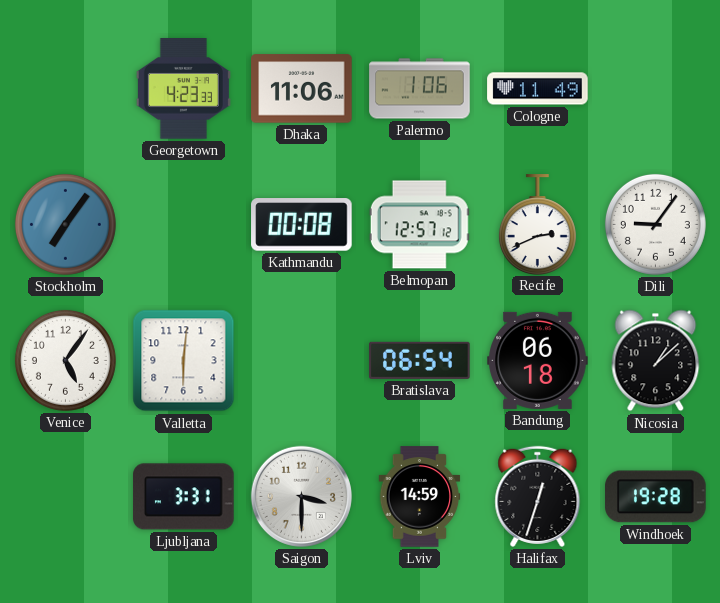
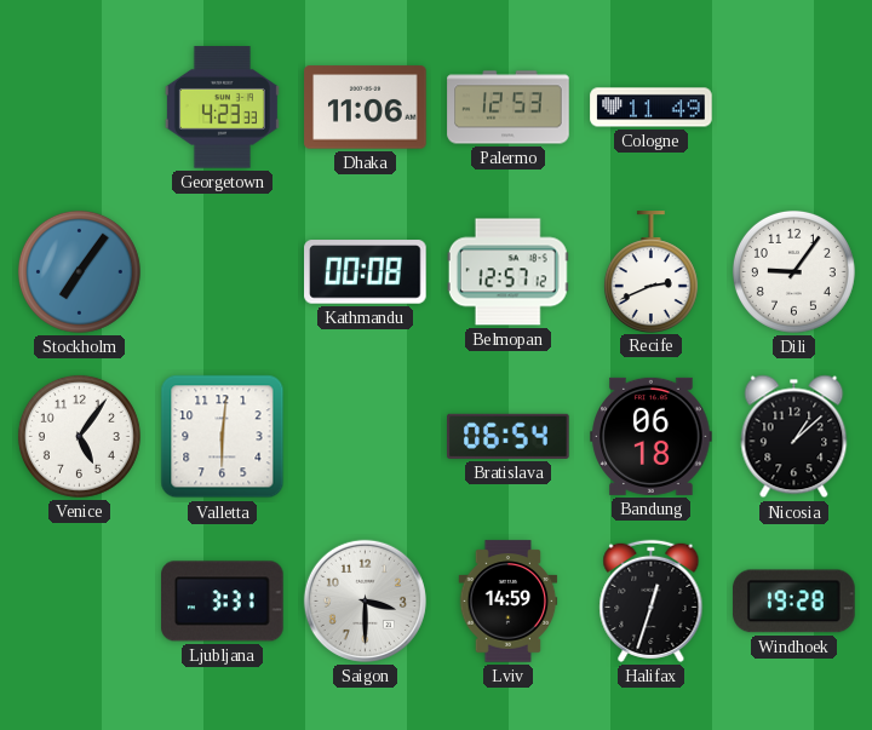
Palermo: 1:06 -> 12:53 (509, 108)
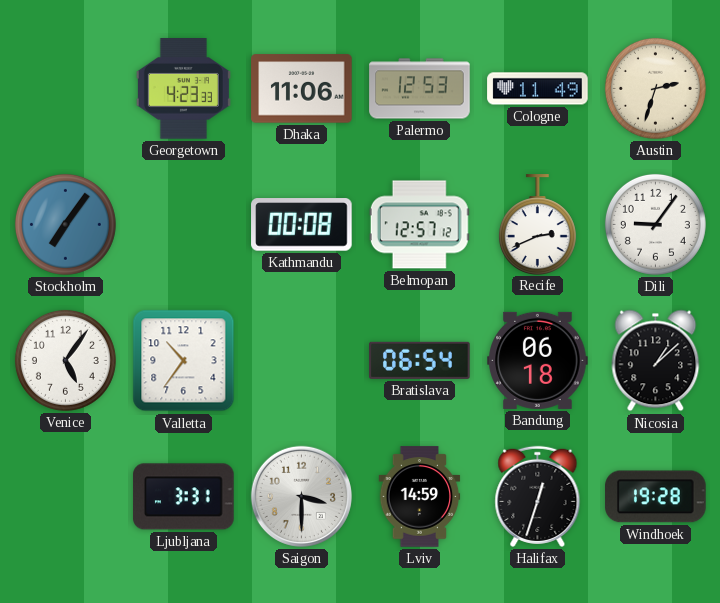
Austin: none -> 2:33 (655, 88)
Valletta: 6:01 -> 10:36 (184, 361)
